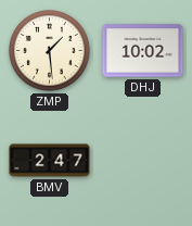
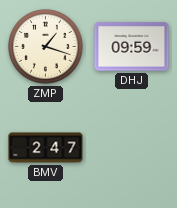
ZMP: 1:29 -> 1:18 (46, 47)
DHJ: 10:02 -> 09:59 (132, 47)
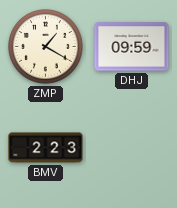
ZMP: 1:18 -> 1:20 (46, 47)
BMV: 2:47 -> 2:23 (46, 148)
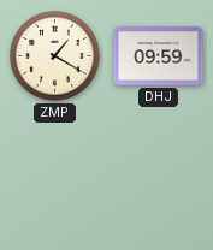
BMV: 2:23 -> none (46, 148)
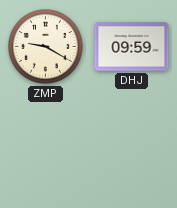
ZMP: 1:20 -> 9:20 (46, 47)
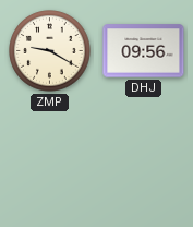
DHJ: 09:59 -> 09:56 (144, 51)
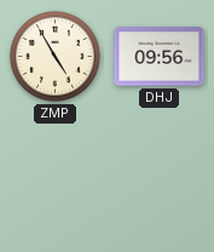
ZMP: 9:20 -> 4:55 (56, 57)
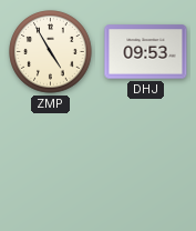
DHJ: 09:56 -> 09:53 (146, 52)
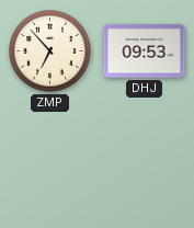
ZMP: 4:55 -> 6:53 (50, 52)
